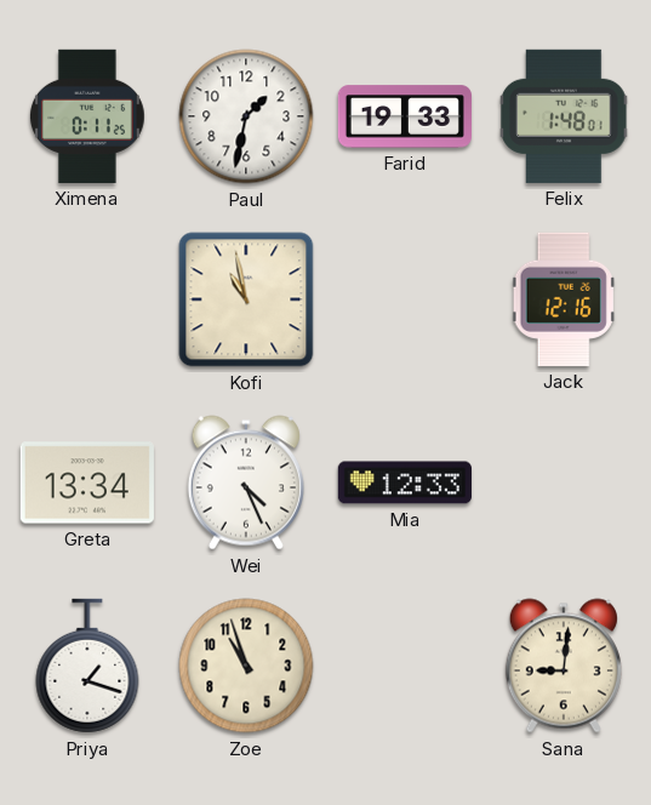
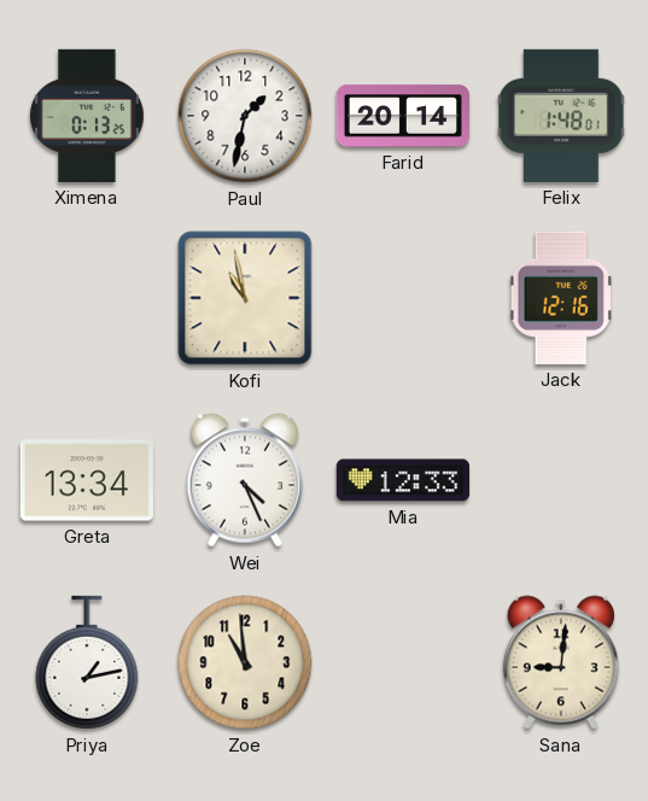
Ximena: 0:11 -> 0:13 (87, 116)
Farid: 19:33 -> 20:14 (402, 116)
Priya: 1:18 -> 1:13 (87, 662)
Zoe: 10:57 -> 10:59 (245, 662)
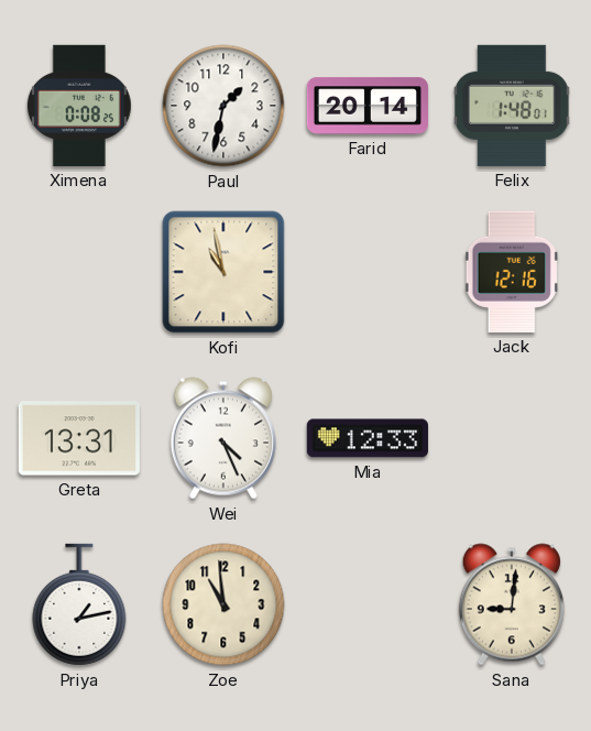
Ximena: 0:13 -> 0:08 (79, 106)
Greta: 13:34 -> 13:31 (79, 438)
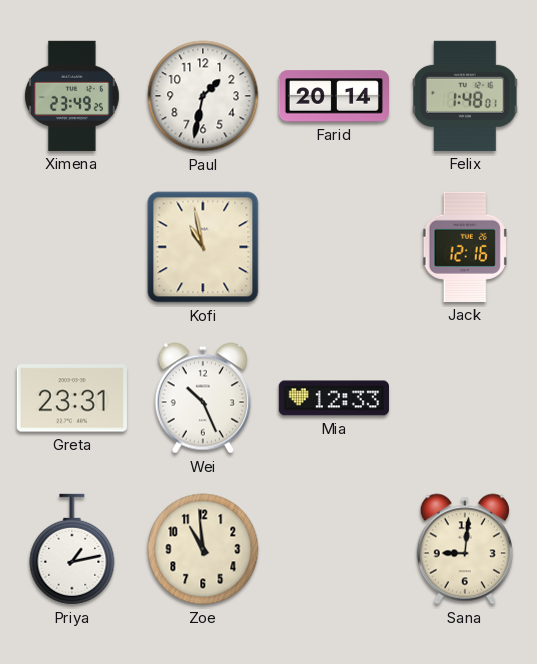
Ximena: 0:08 -> 23:49 (72, 96)
Greta: 13:31 -> 23:31 (72, 398)
Wei: 4:26 -> 10:26 (203, 398)
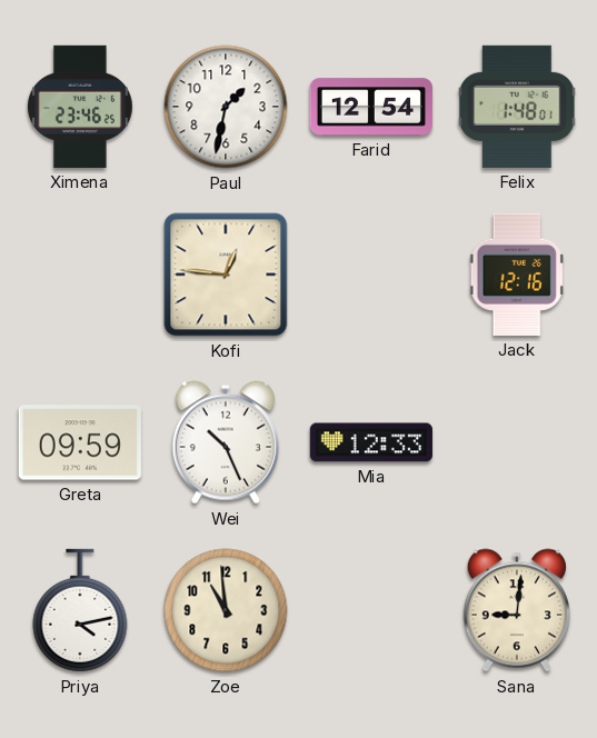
Ximena: 23:49 -> 23:46 (80, 107)
Farid: 20:14 -> 12:54 (370, 107)
Kofi: 10:58 -> 12:46 (226, 275)
Greta: 23:31 -> 09:59 (80, 442)
Priya: 1:13 -> 4:13 (80, 610)
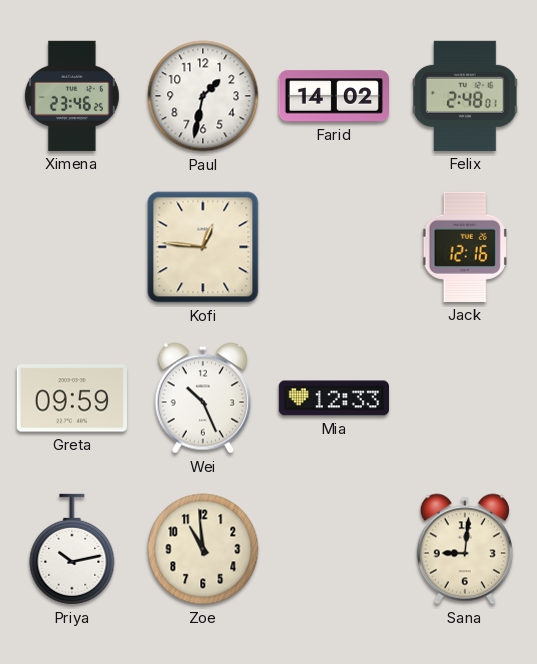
Farid: 12:54 -> 14:02 (333, 96)
Felix: 1:48 -> 2:48 (465, 96)
Priya: 4:13 -> 10:13 (72, 549)
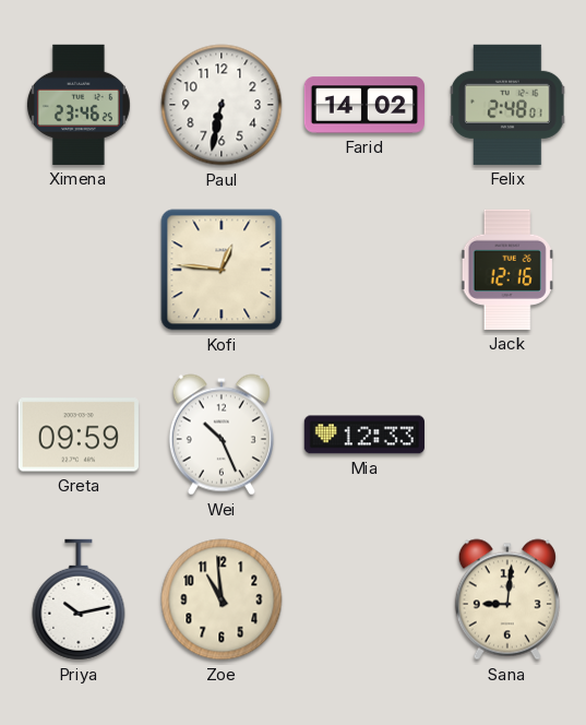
Paul: 1:32 -> 6:32 (222, 105)
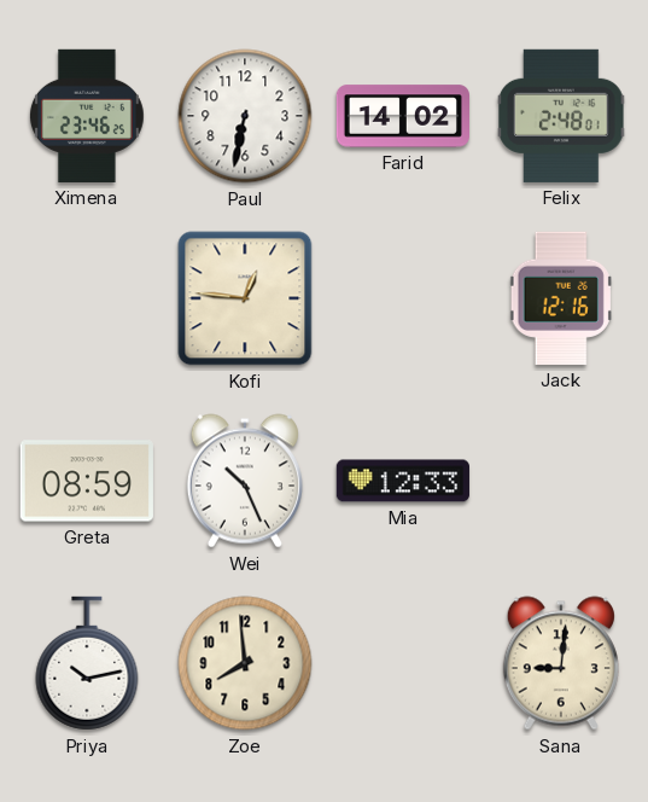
Greta: 09:59 -> 08:59 (87, 481)
Zoe: 10:59 -> 7:59 (245, 663)
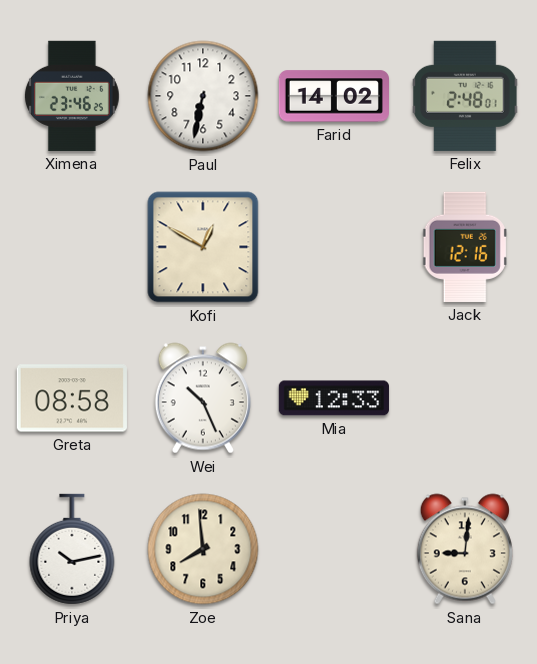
Kofi: 12:46 -> 12:50 (203, 247)
Greta: 08:59 -> 08:58 (72, 398)
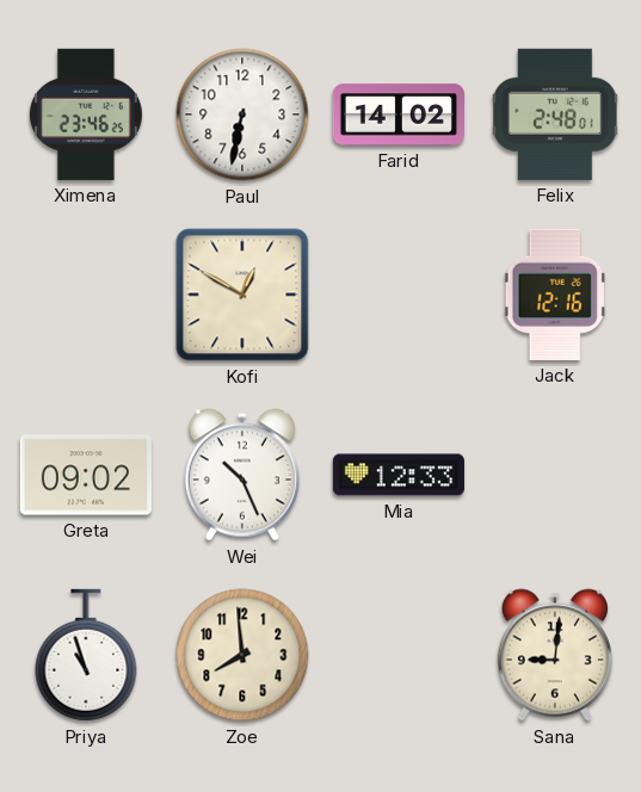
Greta: 08:58 -> 09:02 (86, 475)
Priya: 10:13 -> 10:57 (86, 655)
